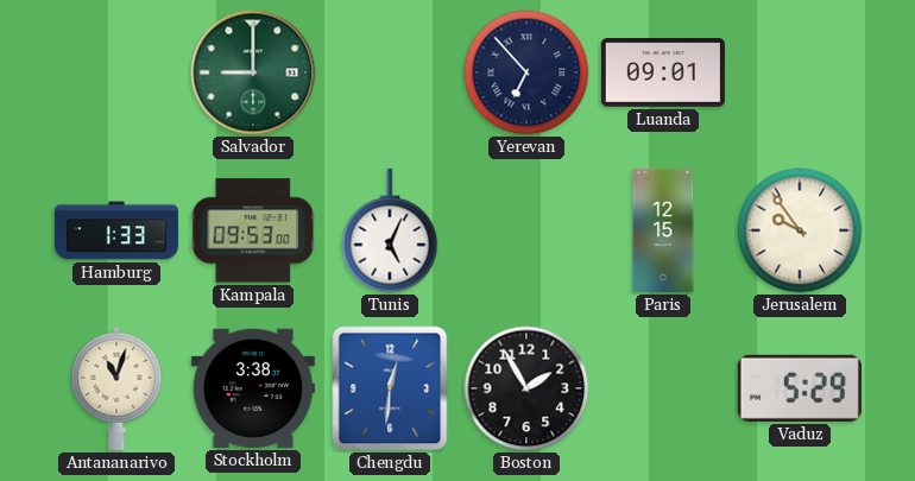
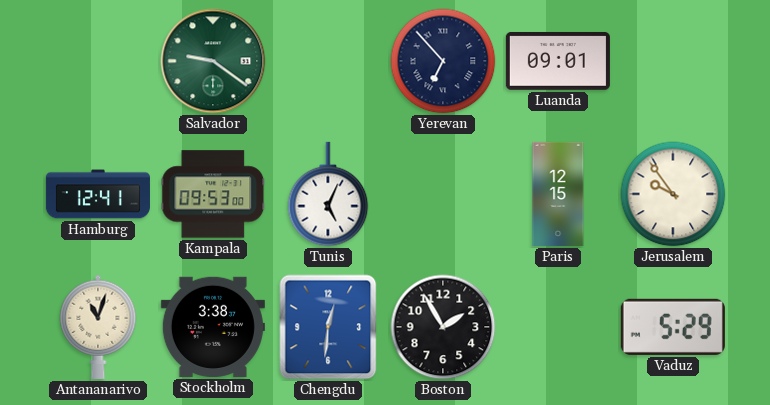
Salvador: 9:00 -> 9:21 (213, 61)
Hamburg: 1:33 -> 12:41 (98, 194)
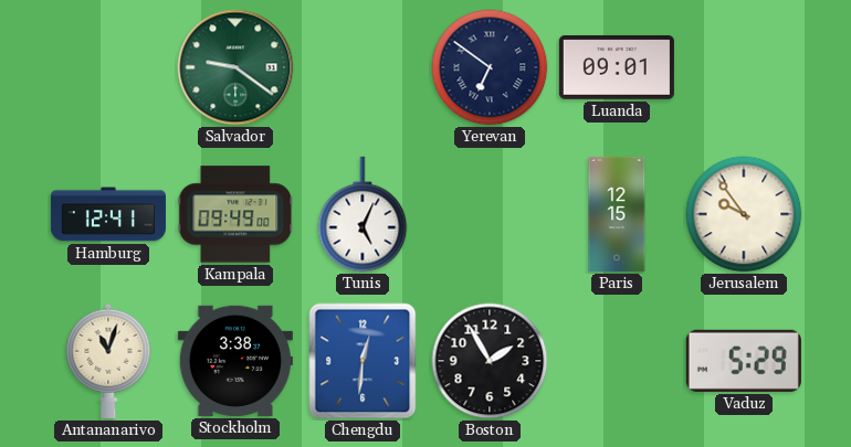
Yerevan: 6:53 -> 6:51 (490, 67)
Kampala: 09:53 -> 09:49 (235, 214)
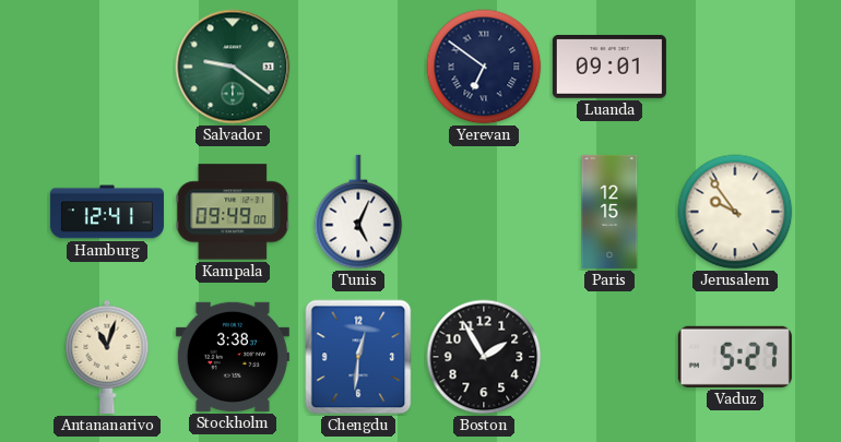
Vaduz: 5:29 -> 5:27 (735, 357)
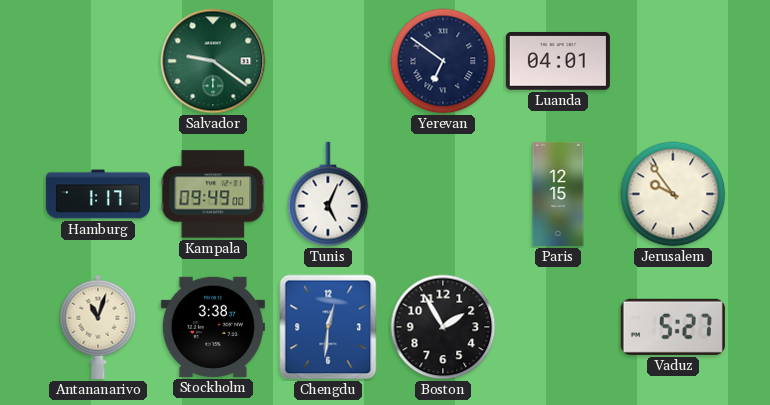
Luanda: 09:01 -> 04:01 (558, 61)
Hamburg: 12:41 -> 1:17 (98, 194)
